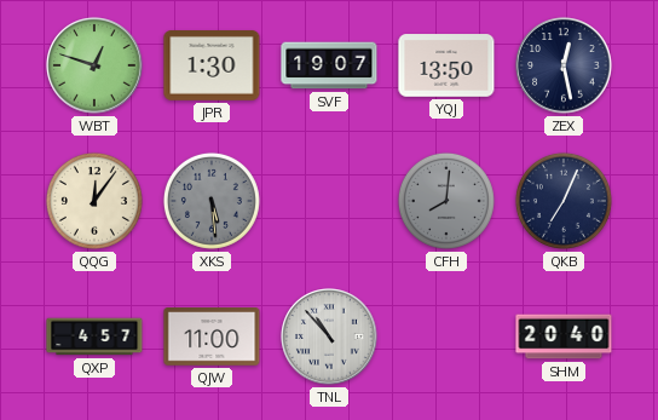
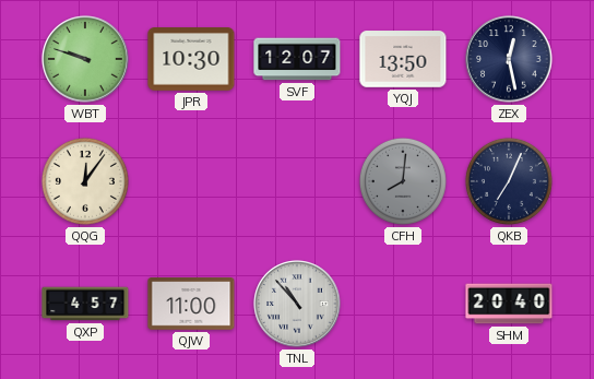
WBT: 12:48 -> 9:48 (85, 59)
JPR: 1:30 -> 10:30 (191, 60)
SVF: 19:07 -> 12:07 (297, 59)
XKS: 5:29 -> none (212, 201)
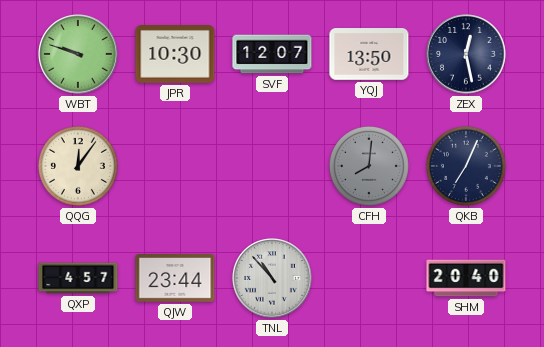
QJW: 11:00 -> 23:44 (175, 278)
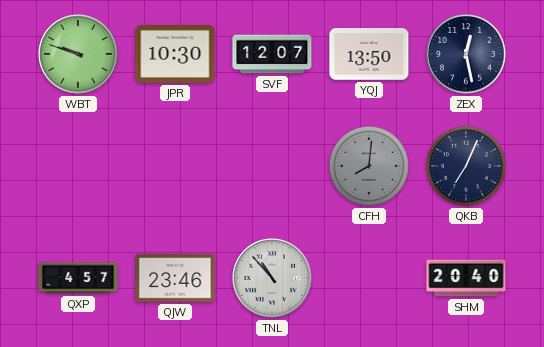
QQG: 12:06 -> none (78, 166)
QJW: 23:44 -> 23:46 (175, 278)
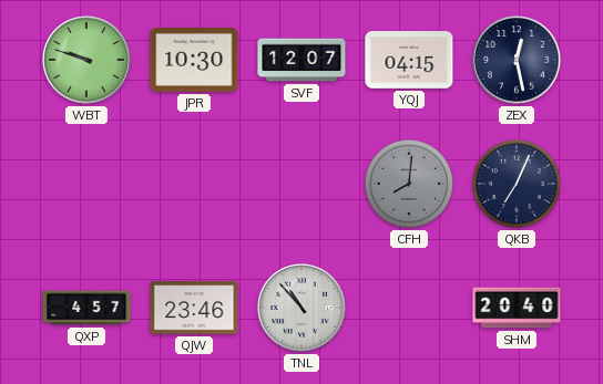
YQJ: 13:50 -> 04:15 (409, 60)
